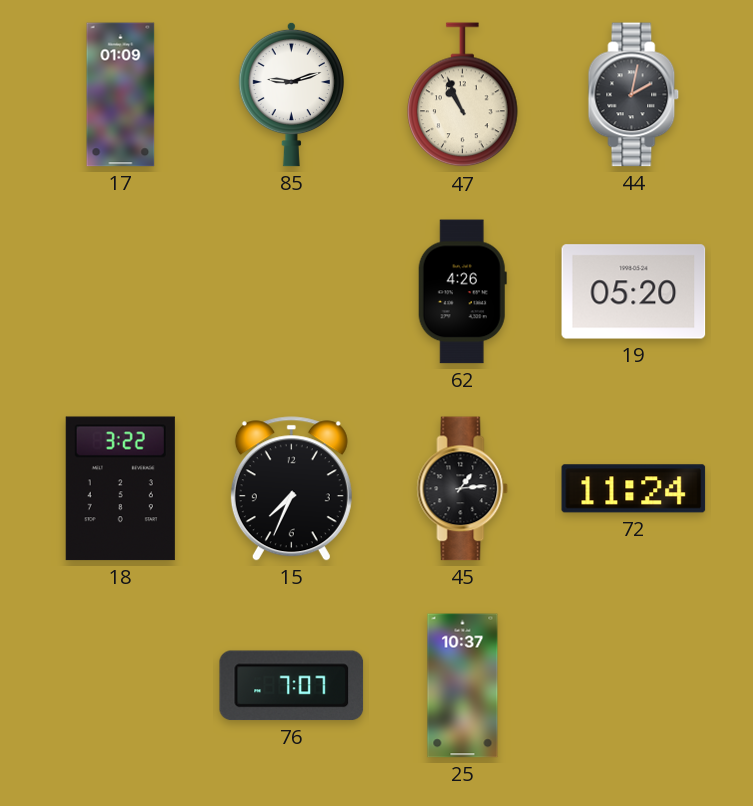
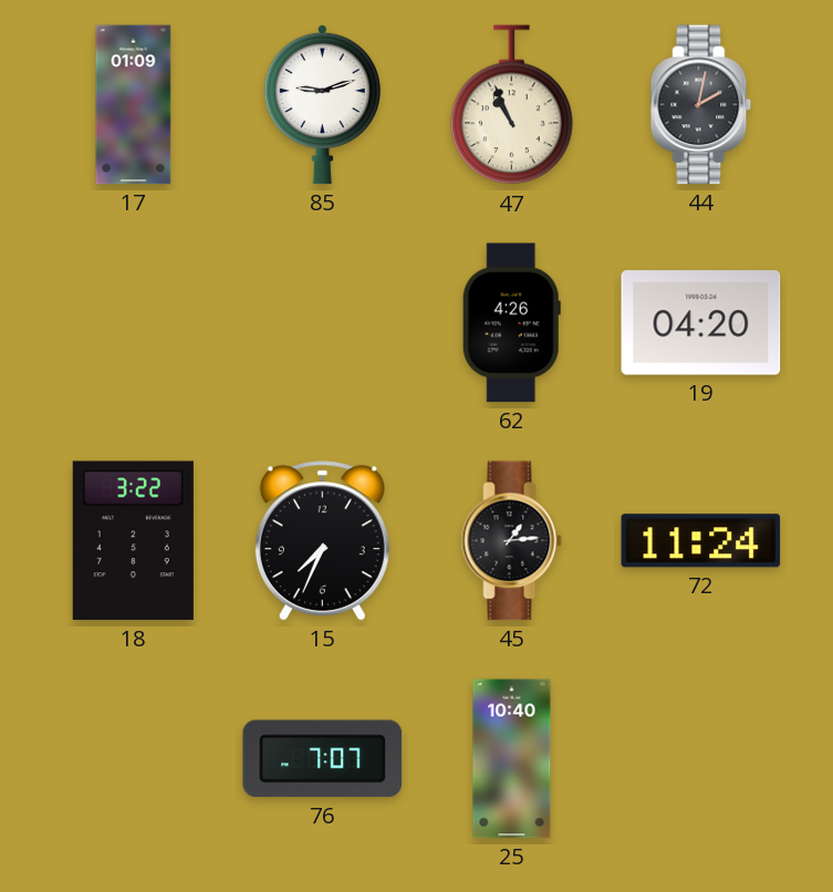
19: 05:20 -> 04:20 (701, 323)
25: 10:37 -> 10:40 (512, 759)
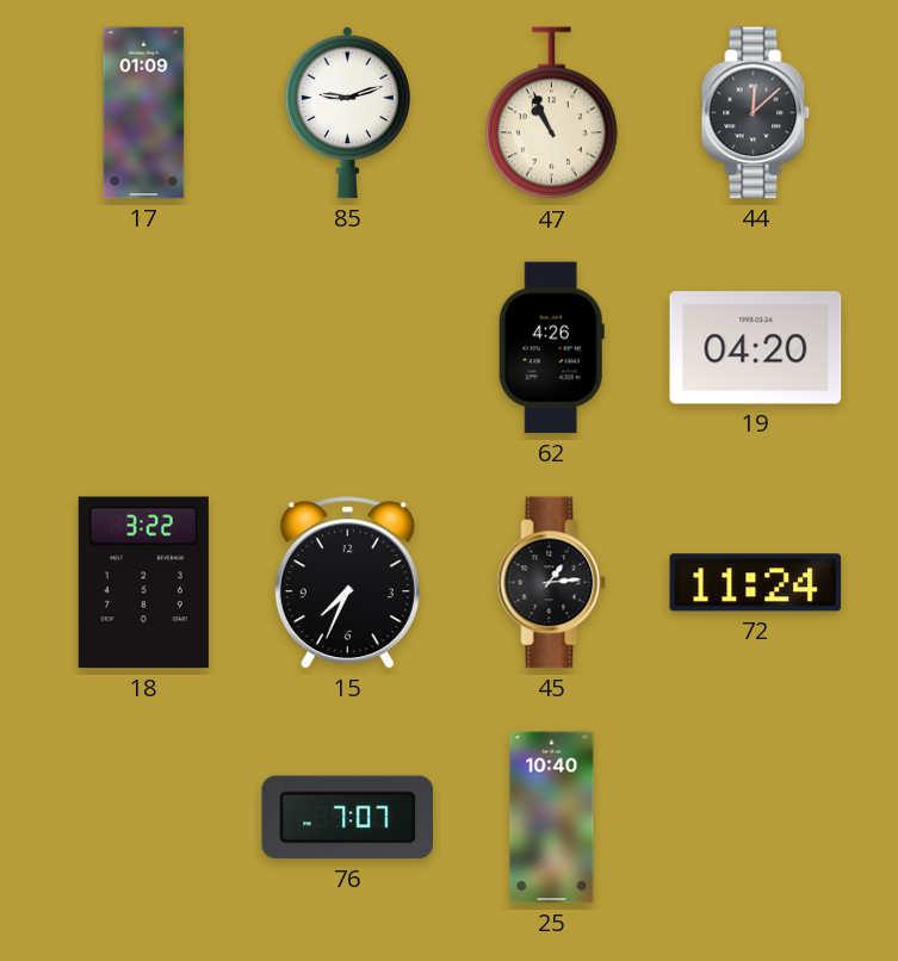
44: 2:02 -> 12:08 (756, 113)
